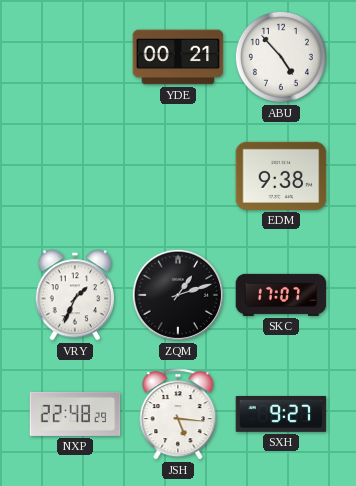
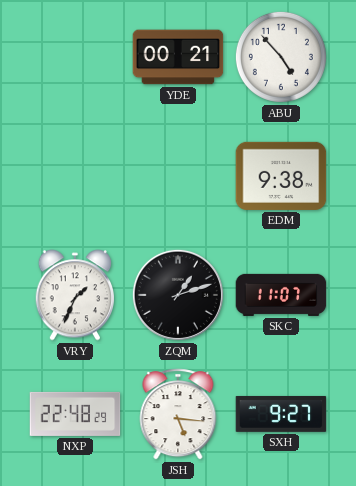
SKC: 17:07 -> 11:07 (281, 295)
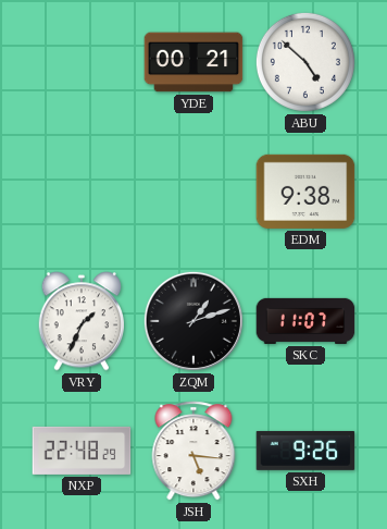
ABU: 4:53 -> 4:52 (305, 62)
SXH: 9:27 -> 9:26 (305, 451)
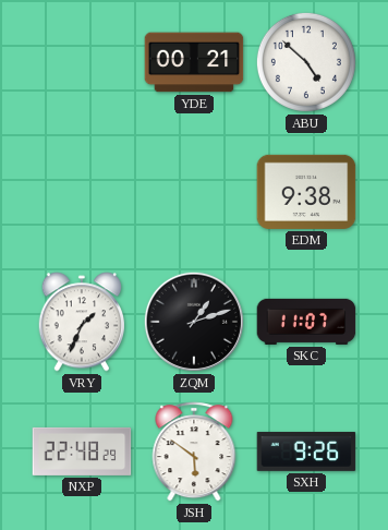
JSH: 5:16 -> 5:51 (194, 451)
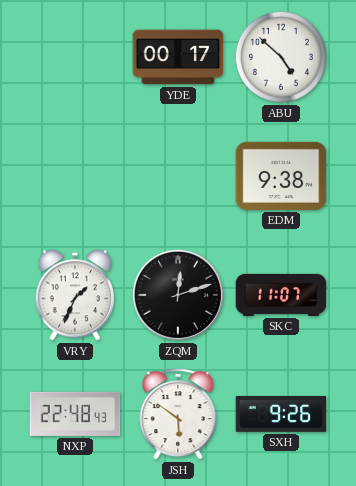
YDE: 00:21 -> 00:17 (178, 57)
ZQM: 1:12 -> 12:12 (178, 295)
NXP: 22:48:29 -> 22:48:43 (75, 414)
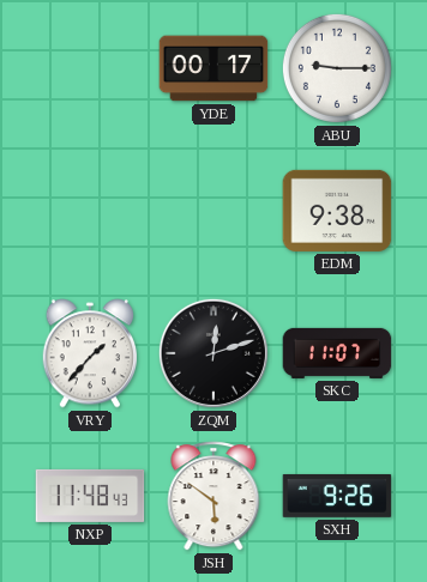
ABU: 4:52 -> 9:15 (337, 68)
VRY: 1:34 -> 1:37 (89, 353)
NXP: 22:48 -> 11:48 (90, 496)
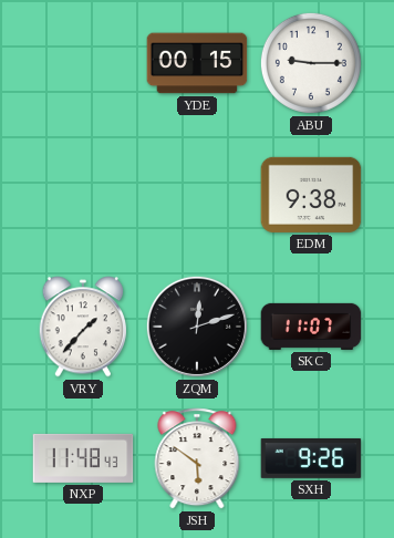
YDE: 00:17 -> 00:15 (197, 63)
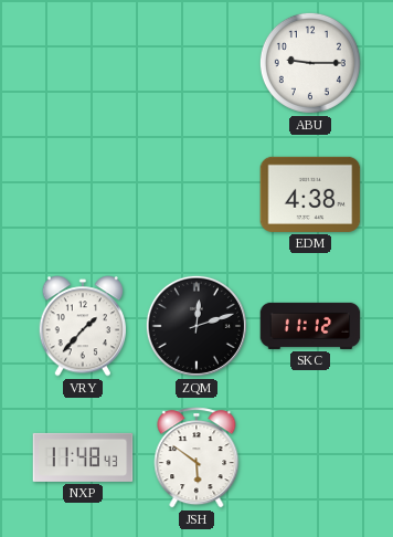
YDE: 00:15 -> none (197, 63)
EDM: 9:38 -> 4:38 (310, 194)
SKC: 11:07 -> 11:12 (310, 326)
SXH: 9:26 -> none (311, 458)
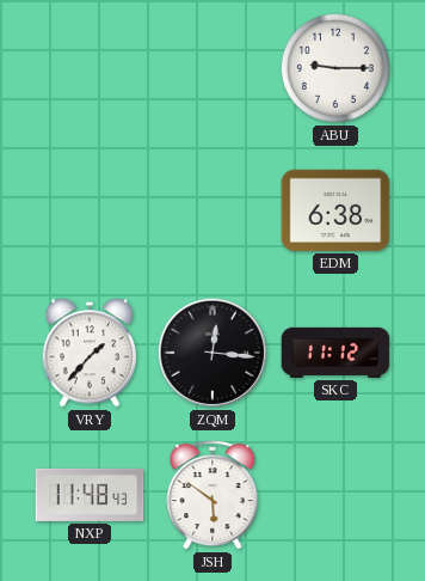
EDM: 4:38 -> 6:38 (335, 210)
ZQM: 12:12 -> 12:16 (213, 353)
